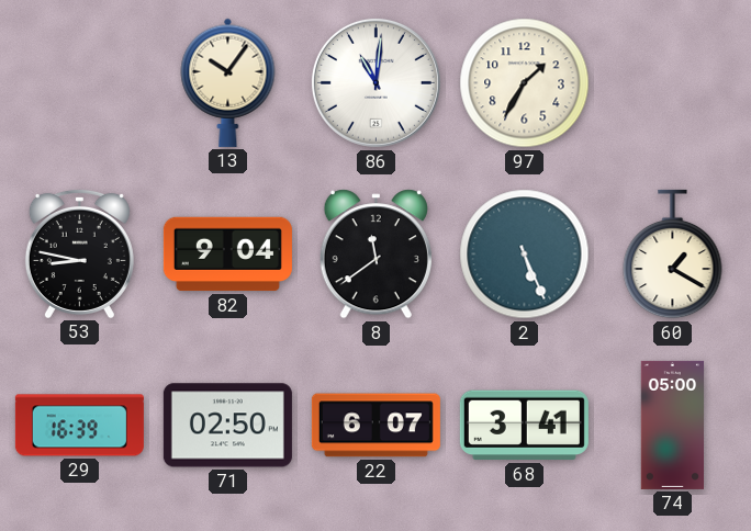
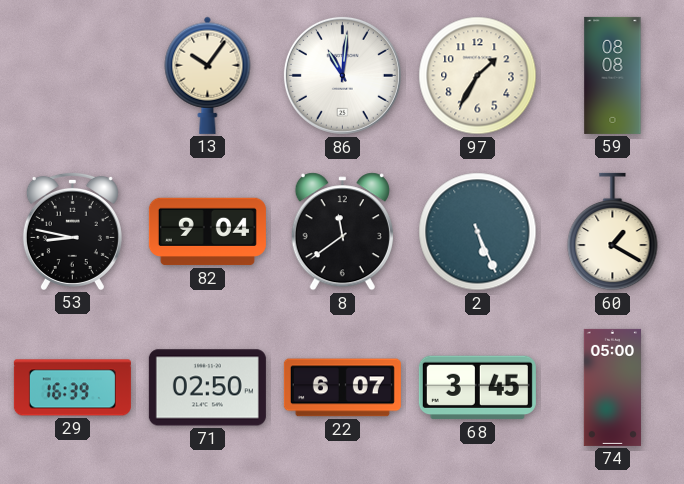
59: none -> 08:08 (613, 75)
68: 3:41 -> 3:45 (477, 388)
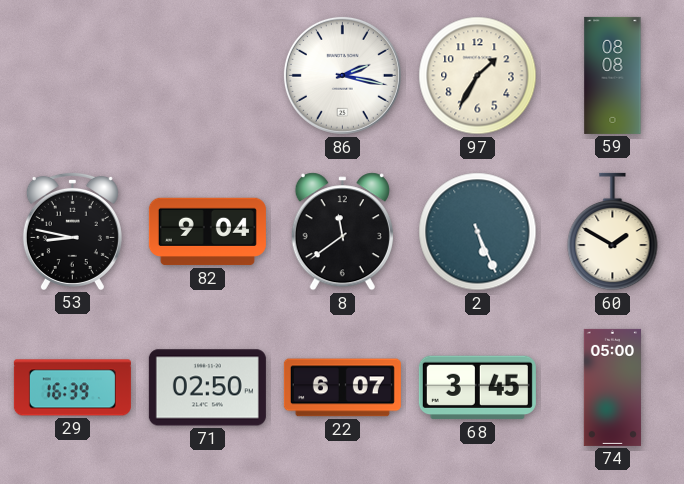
13: 10:06 -> none (208, 75)
86: 11:01 -> 2:17 (342, 75)
60: 1:20 -> 1:50 (613, 232)
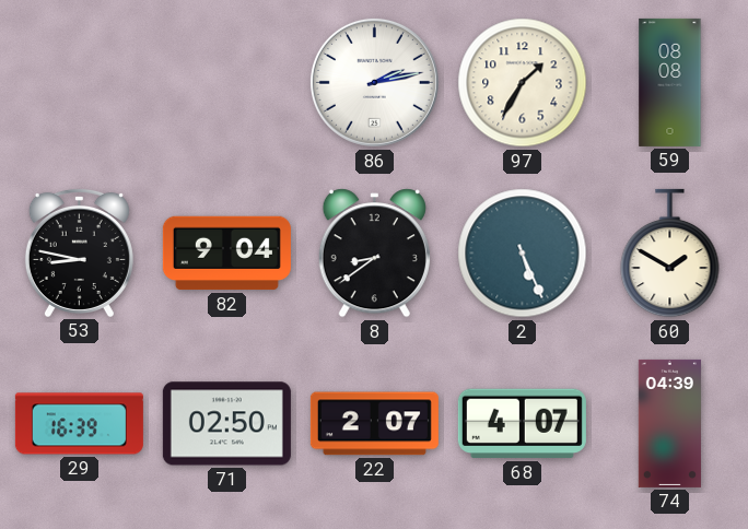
86: 2:17 -> 2:13 (374, 82)
8: 11:39 -> 8:39 (374, 254)
22: 6:07 -> 2:07 (374, 424)
68: 3:45 -> 4:07 (522, 424)
74: 05:00 -> 04:39 (669, 423)
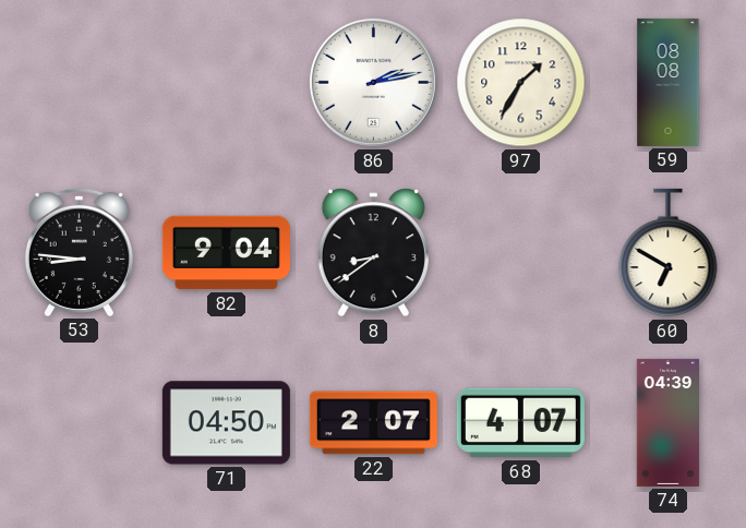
53: 8:47 -> 8:46 (79, 252)
2: 5:26 -> none (523, 254)
60: 1:50 -> 6:50 (669, 253)
29: 16:39 -> none (79, 424)
71: 02:50 -> 04:50 (226, 423)
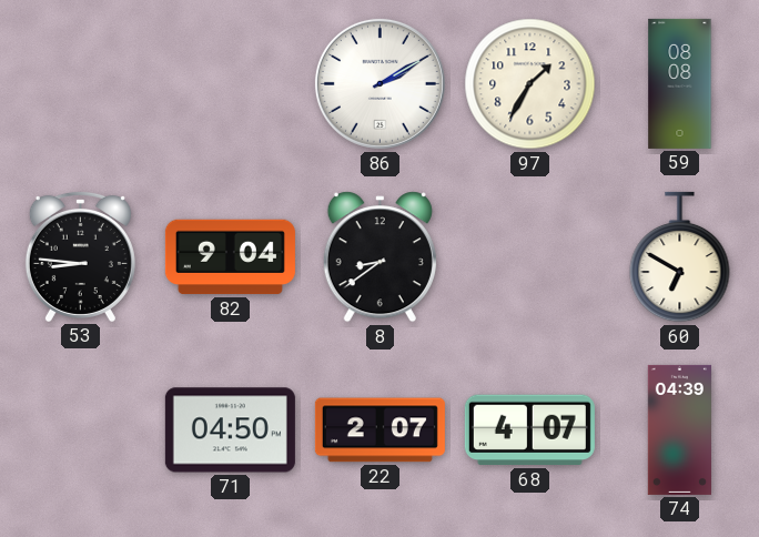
86: 2:13 -> 2:10 (379, 83)
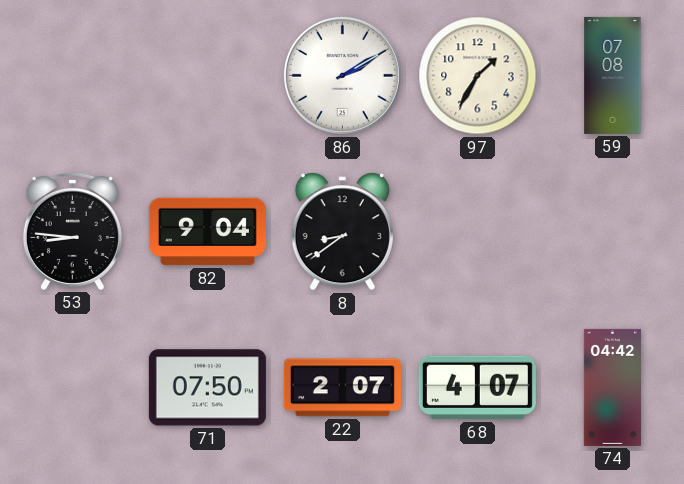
59: 08:08 -> 07:08 (613, 75)
60: 6:50 -> none (680, 257)
71: 04:50 -> 07:50 (207, 388)
74: 04:39 -> 04:42 (612, 387)
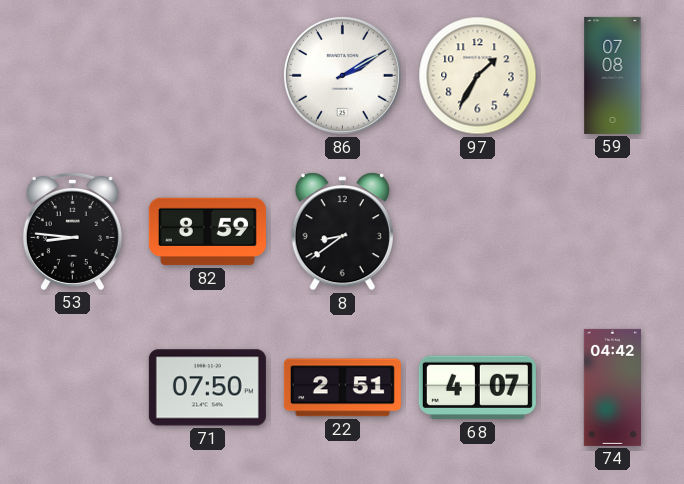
82: 9:04 -> 8:59 (207, 232)
22: 2:07 -> 2:51 (342, 388)
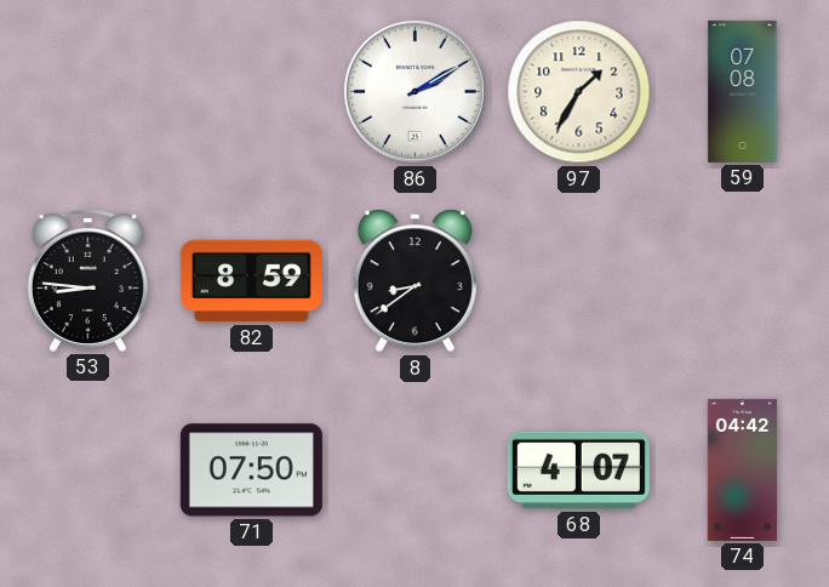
22: 2:51 -> none (342, 388)
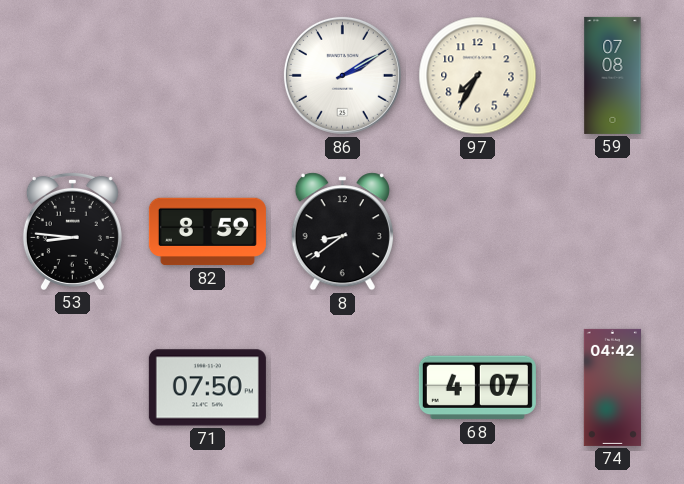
97: 1:35 -> 7:35 (478, 76)
